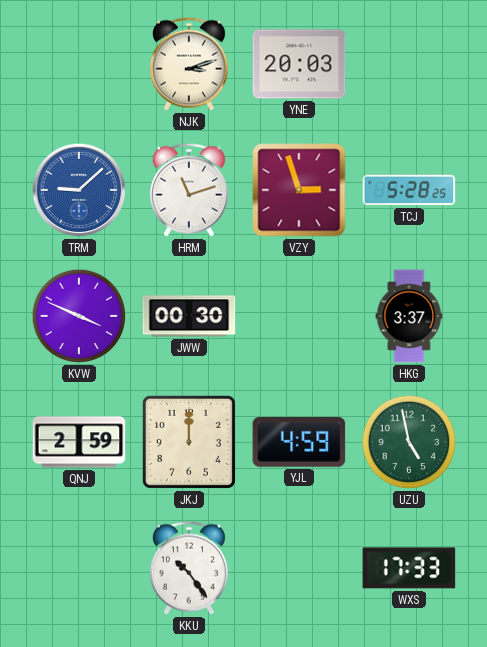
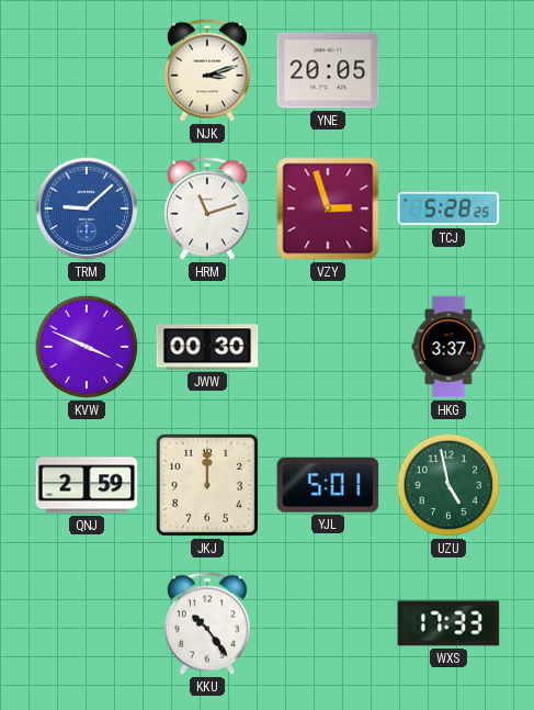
YNE: 20:03 -> 20:05 (328, 70)
YJL: 4:59 -> 5:01 (328, 485)
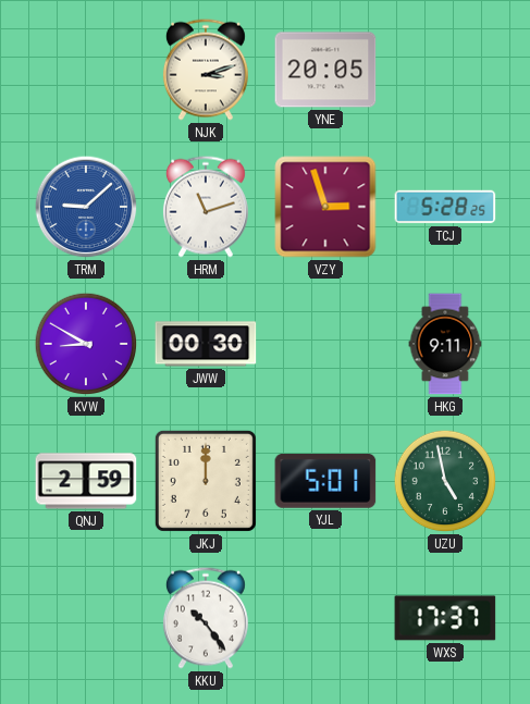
KVW: 3:49 -> 8:50 (86, 344)
HKG: 3:37 -> 9:11 (445, 344)
WXS: 17:33 -> 17:37 (445, 618)
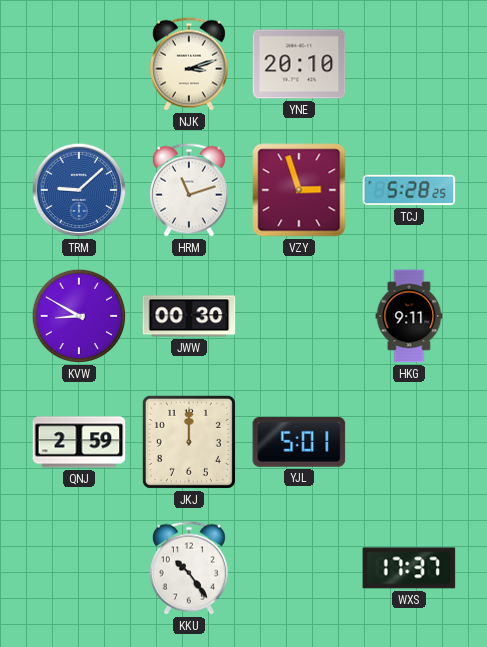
YNE: 20:05 -> 20:10 (299, 64)
UZU: 4:58 -> none (445, 481)
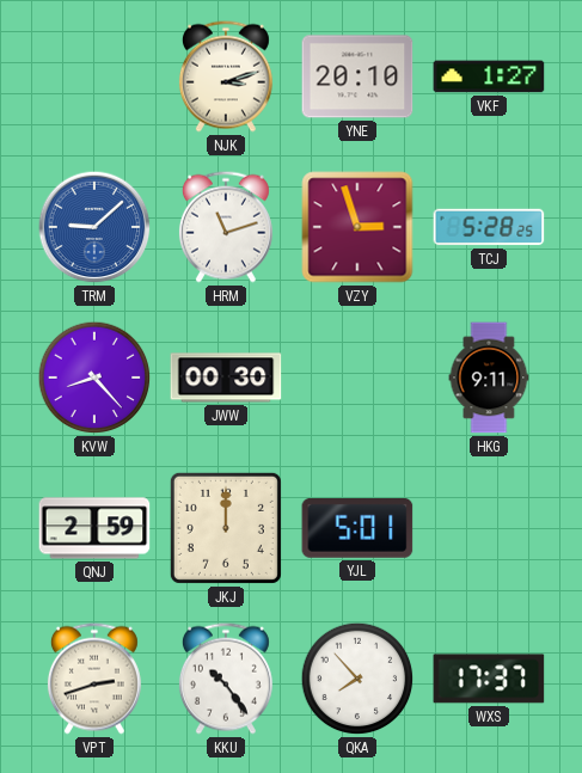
VKF: none -> 1:27 (489, 76)
KVW: 8:50 -> 8:23 (94, 378)
VPT: none -> 2:42 (94, 679)
QKA: none -> 7:53 (357, 679)
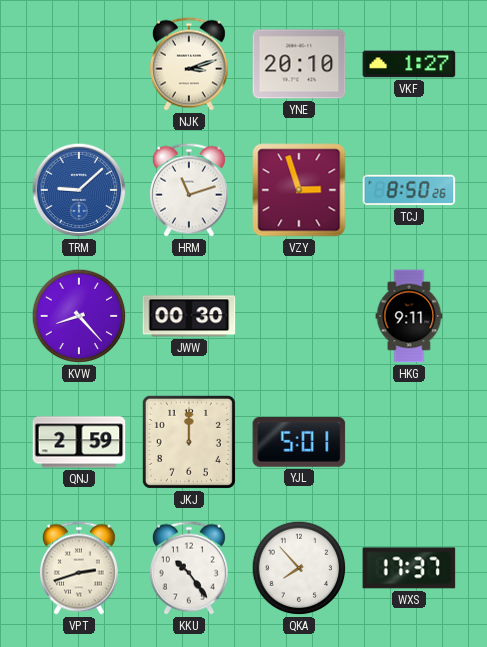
TCJ: 5:28 -> 8:50 (409, 190)
